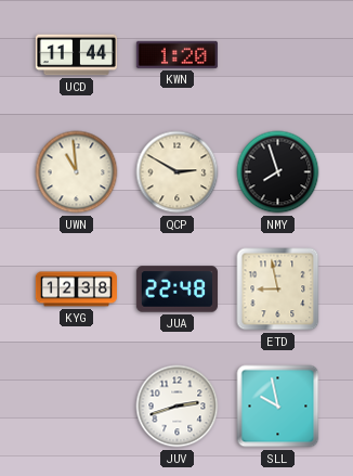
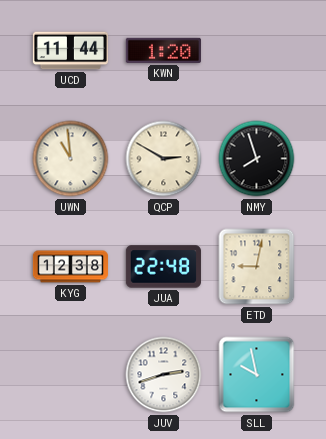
ETD: 8:58 -> 9:02 (257, 267)
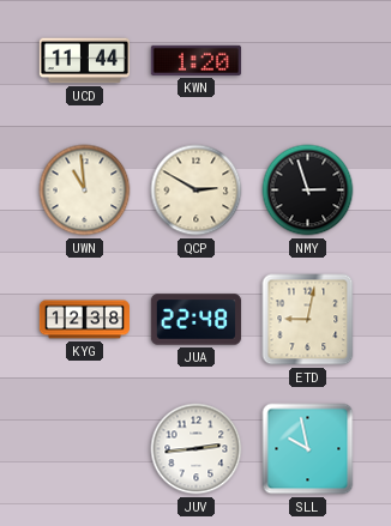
NMY: 7:57 -> 2:57 (308, 191)
JUV: 2:42 -> 2:44 (197, 449)
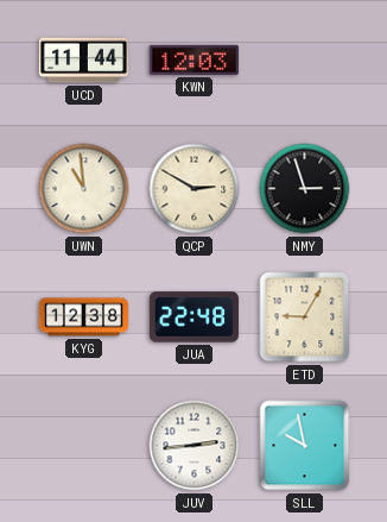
KWN: 1:20 -> 12:03 (193, 59)
ETD: 9:02 -> 9:05 (305, 317)
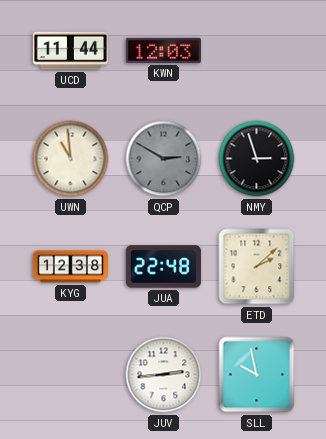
QCP dial: cream -> grey (164, 159)
ETD: 9:05 -> 2:08 (257, 267)
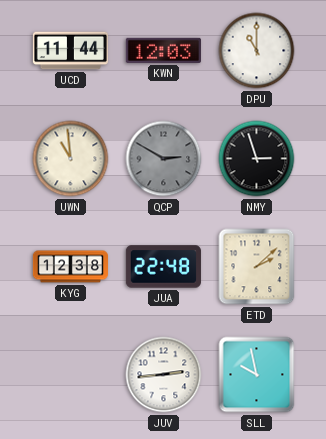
DPU: none -> 11:00 (257, 51)
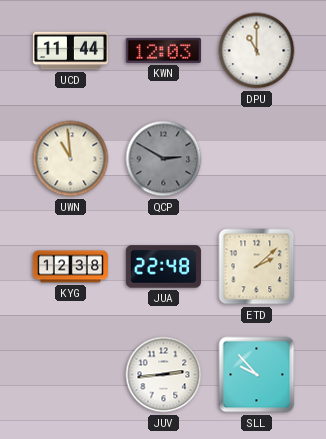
NMY: 2:57 -> none (257, 159)
SLL: 9:58 -> 9:53 (257, 375)
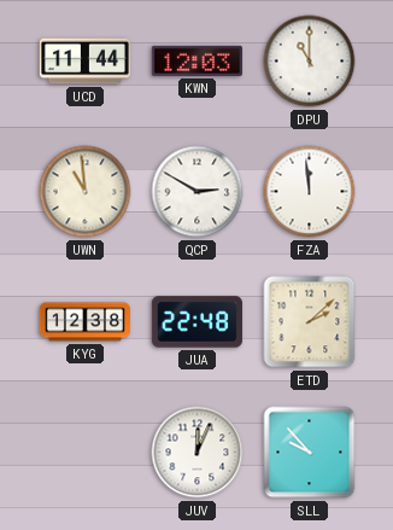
QCP dial: grey -> white (198, 192)
FZA: none -> 11:59 (310, 192)
JUV: 2:44 -> 12:04 (198, 453)
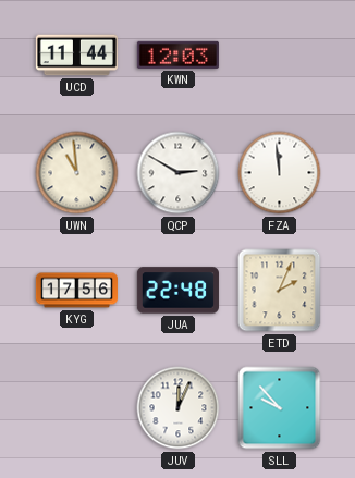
DPU: 11:00 -> none (310, 62)
KYG: 12:38 -> 17:56 (76, 291)
ETD: 2:08 -> 2:04 (280, 291)
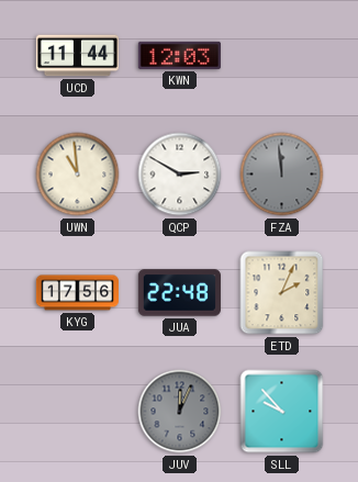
FZA dial: white -> grey (282, 175)
JUV dial: white -> grey (180, 412)
